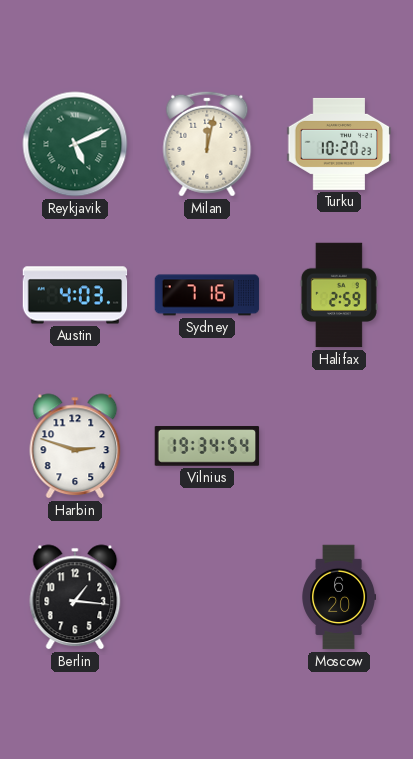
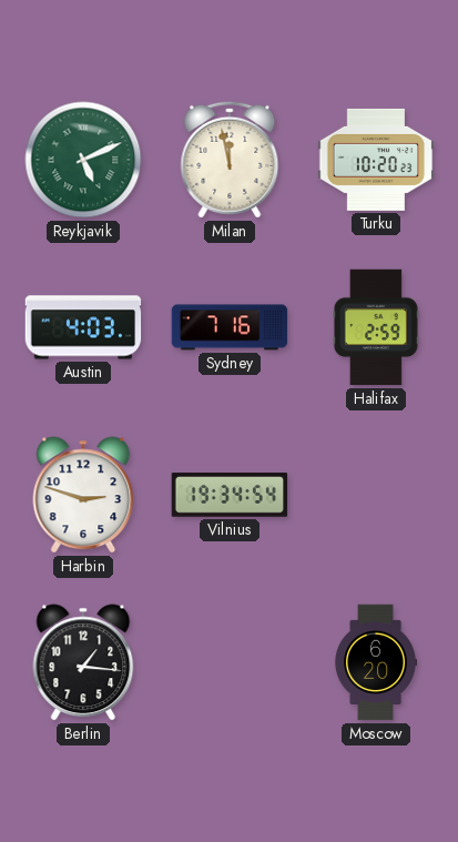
Milan: 12:02 -> 11:58 (230, 160)
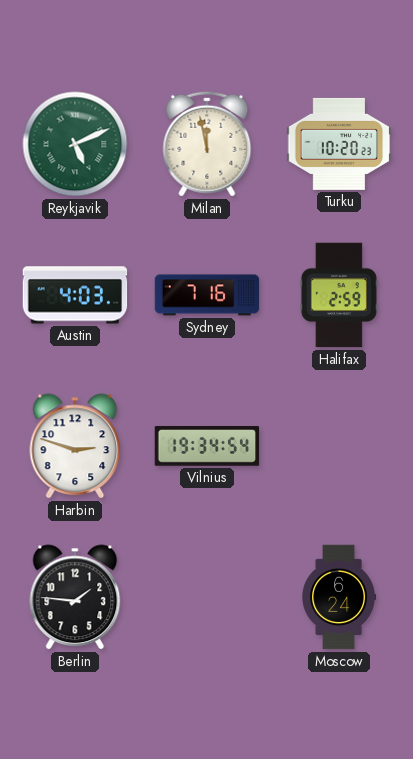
Berlin: 1:16 -> 1:46 (75, 597)
Moscow: 6:20 -> 6:24 (338, 597)
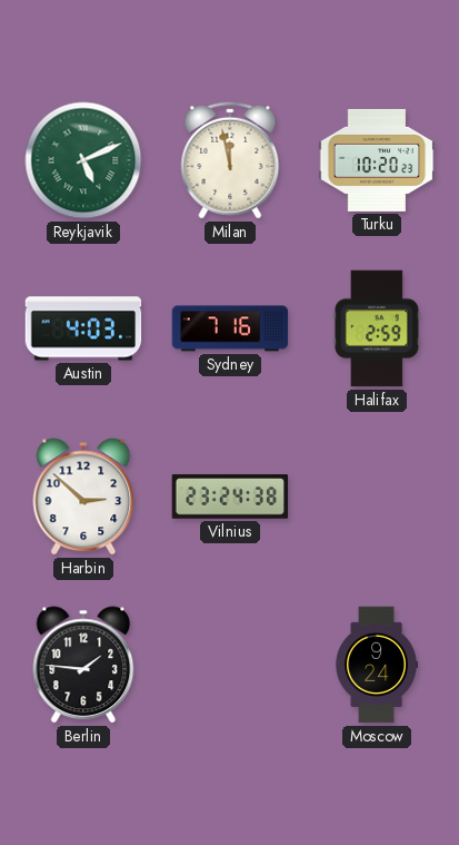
Harbin: 2:48 -> 2:52 (83, 497)
Vilnius: 19:34 -> 23:24 (230, 497)
Moscow: 6:24 -> 9:24 (376, 665)
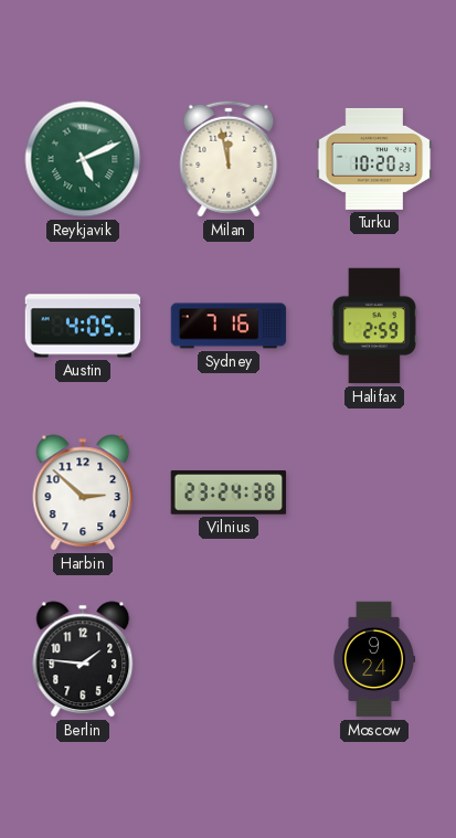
Austin: 4:03 -> 4:05 (83, 326)
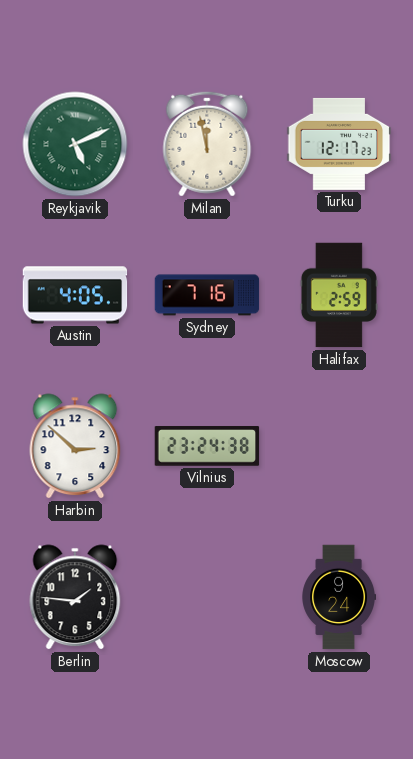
Turku: 10:20 -> 12:17 (339, 144)
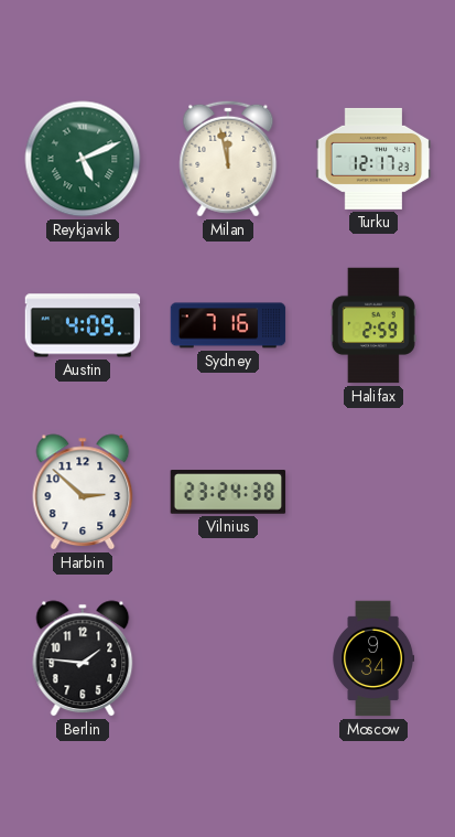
Austin: 4:05 -> 4:09 (83, 325)
Moscow: 9:24 -> 9:34 (372, 658)
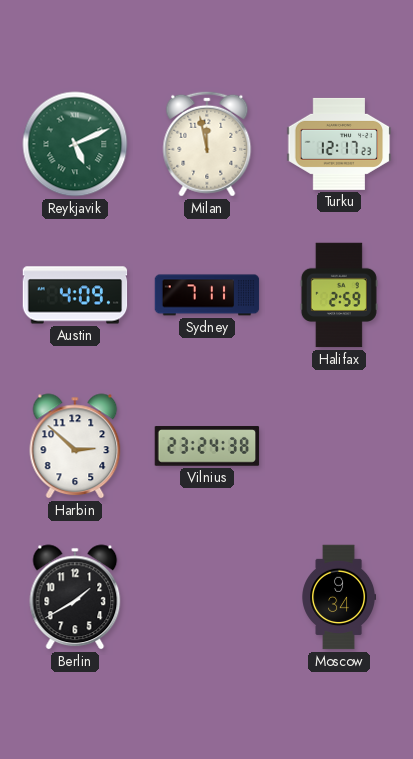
Sydney: 7:16 -> 7:11 (207, 295)
Berlin: 1:46 -> 1:40 (75, 597)
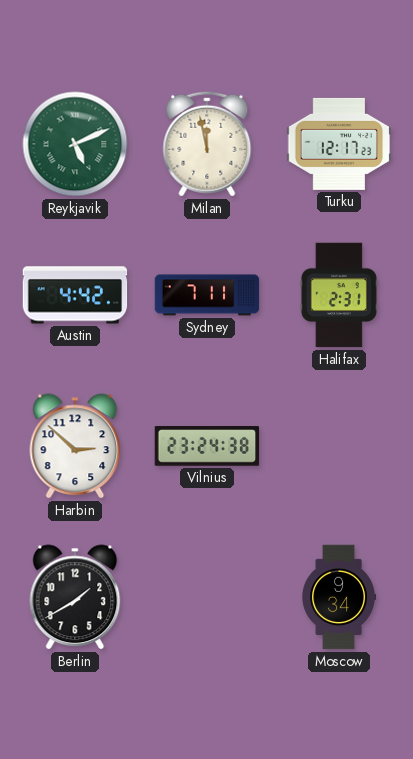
Austin: 4:09 -> 4:42 (75, 295)
Halifax: 2:59 -> 2:31 (339, 295)
